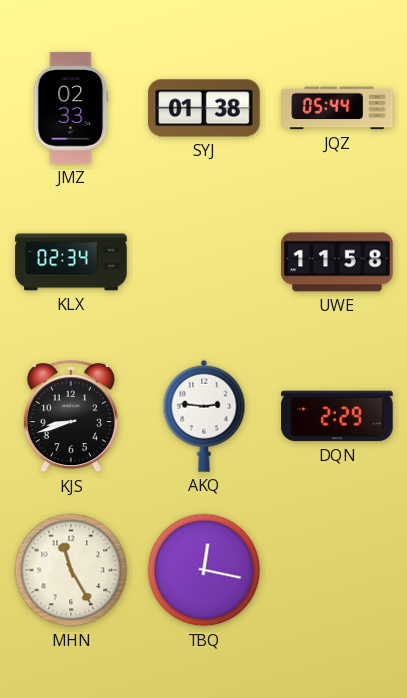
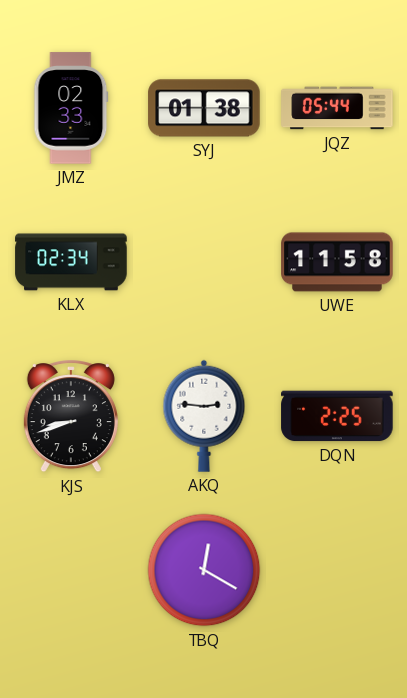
DQN: 2:29 -> 2:25 (337, 416)
MHN: 11:25 -> none (71, 570)
TBQ: 12:17 -> 12:20 (204, 570)
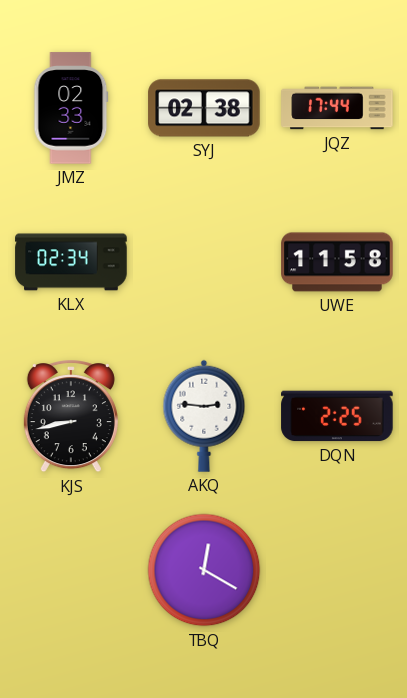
SYJ: 01:38 -> 02:38 (204, 108)
JQZ: 05:44 -> 17:44 (337, 108)
KJS: 8:42 -> 8:43 (71, 417)
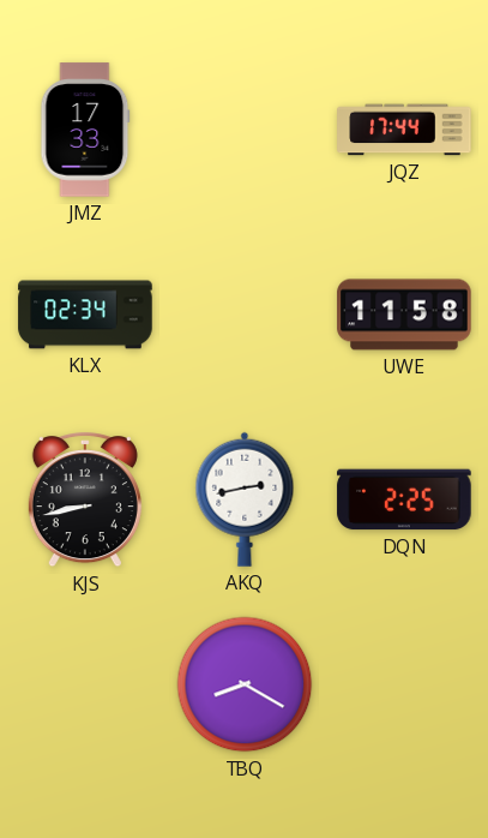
JMZ: 02:33 -> 17:33 (85, 130)
SYJ: 02:38 -> none (204, 108)
AKQ: 2:46 -> 2:43 (245, 499)
TBQ: 12:20 -> 8:20 (245, 684)
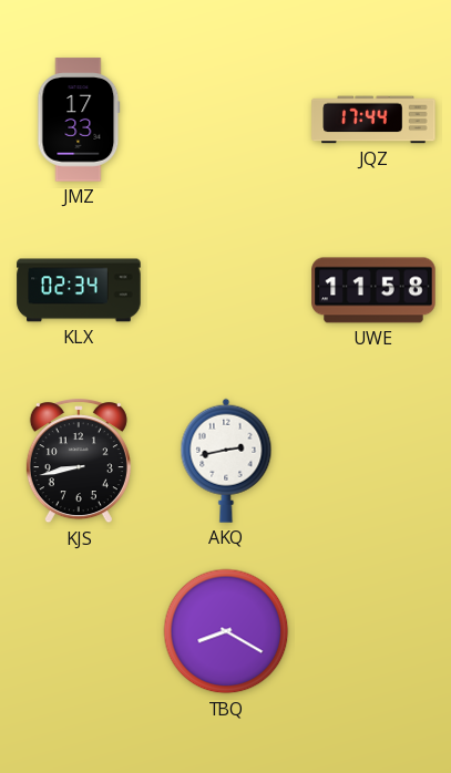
DQN: 2:25 -> none (404, 499)
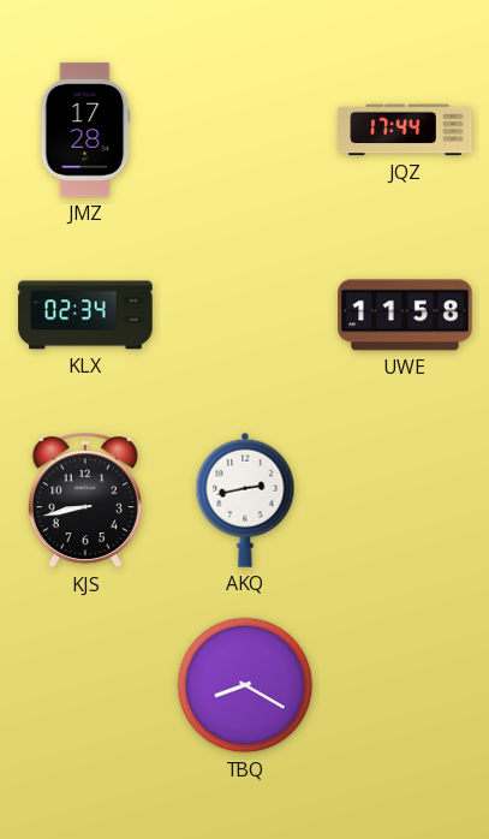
JMZ: 17:33 -> 17:28 (85, 130)
